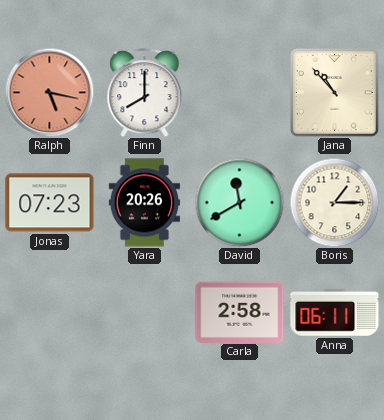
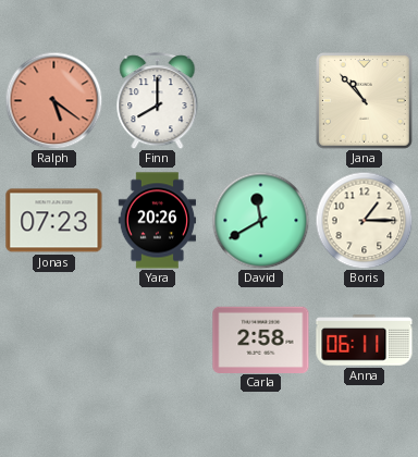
Ralph: 5:17 -> 5:21 (53, 100)
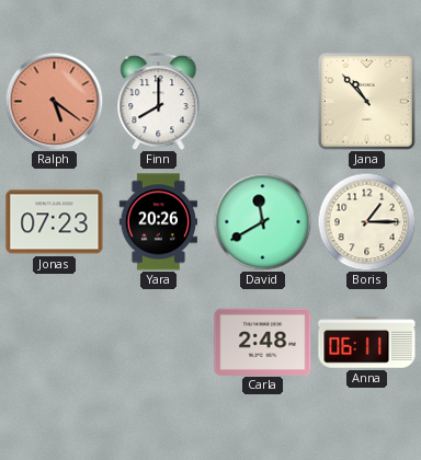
Carla: 2:58 -> 2:48 (263, 342)
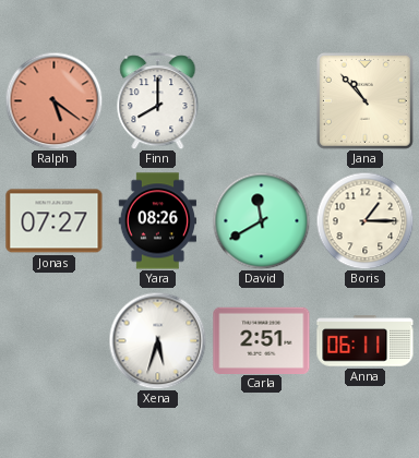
Jonas: 07:23 -> 07:27 (55, 221)
Yara: 20:26 -> 08:26 (157, 221)
Xena: none -> 5:33 (157, 340)
Carla: 2:48 -> 2:51 (262, 340)
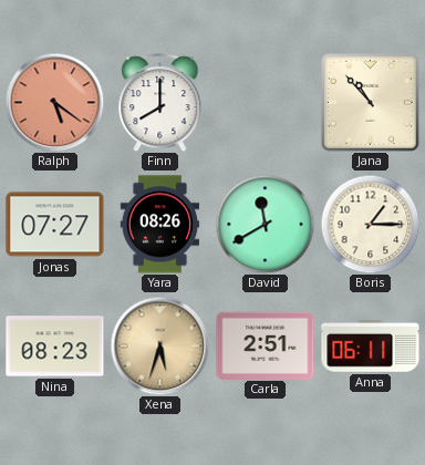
Nina: none -> 08:23 (55, 347)
Xena dial: white -> champagne (159, 345)
